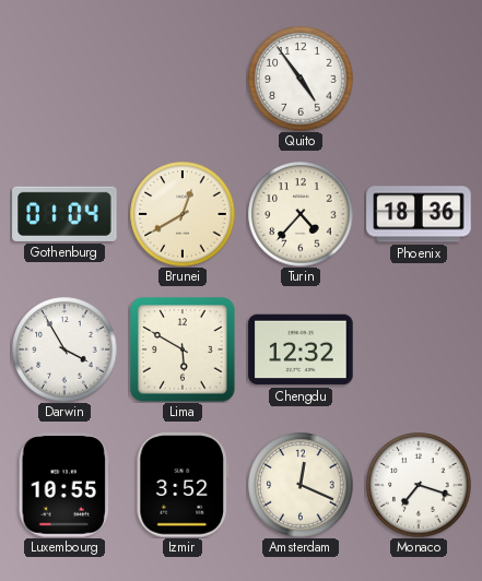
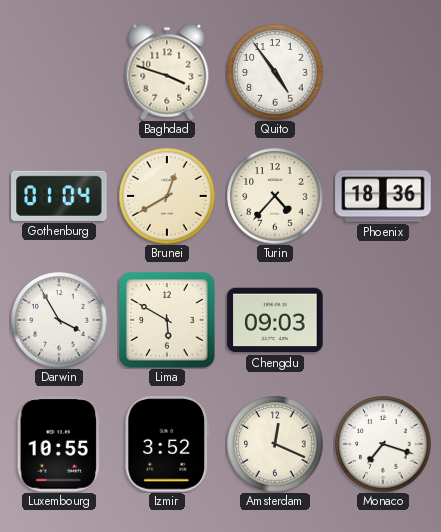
Baghdad: none -> 3:48 (167, 72)
Chengdu: 12:32 -> 09:03 (275, 320)
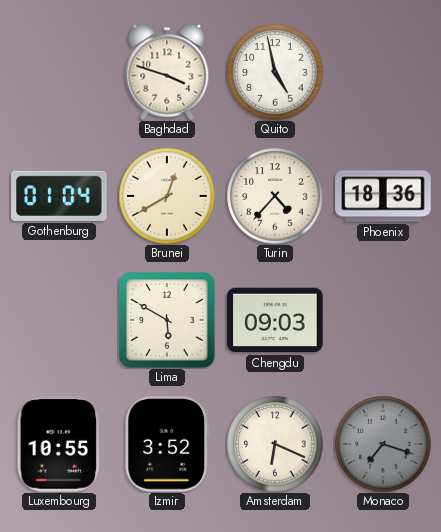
Quito: 4:54 -> 4:58 (275, 72)
Darwin: 3:55 -> none (59, 320)
Amsterdam: 12:19 -> 6:19 (275, 444)
Monaco dial: white -> grey (383, 444)
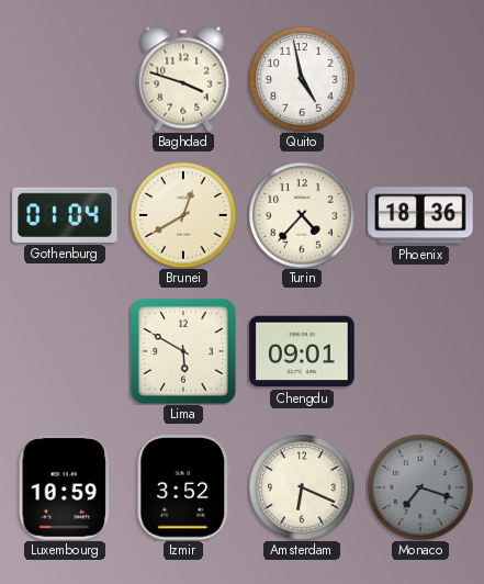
Chengdu: 09:03 -> 09:01 (302, 351)
Luxembourg: 10:55 -> 10:59 (65, 487)
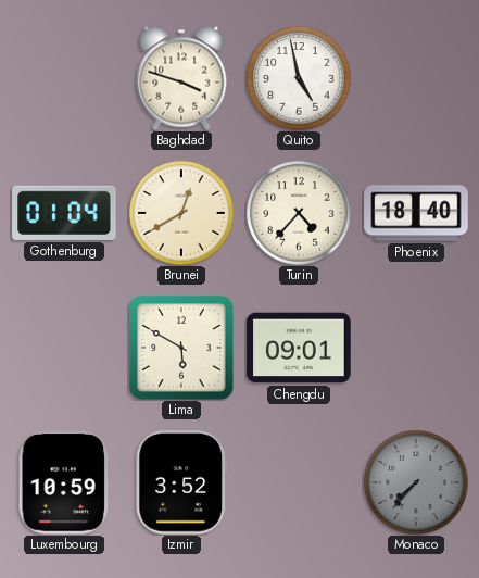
Phoenix: 18:36 -> 18:40 (416, 213)
Amsterdam: 6:19 -> none (302, 487)
Monaco: 7:18 -> 7:37 (416, 482)
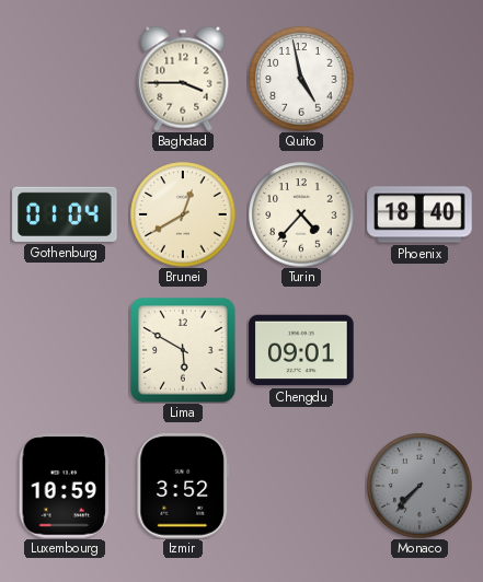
Baghdad: 3:48 -> 3:45 (183, 79)
